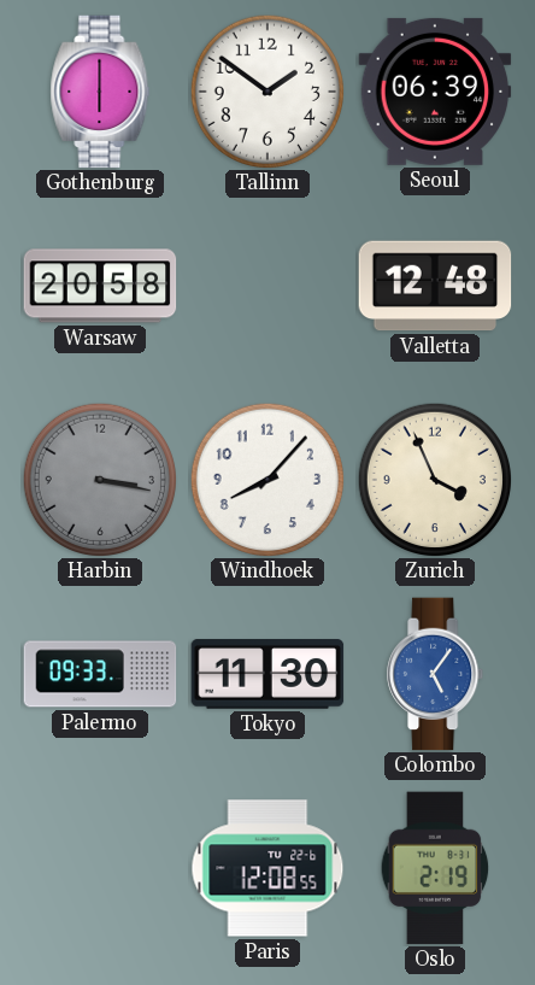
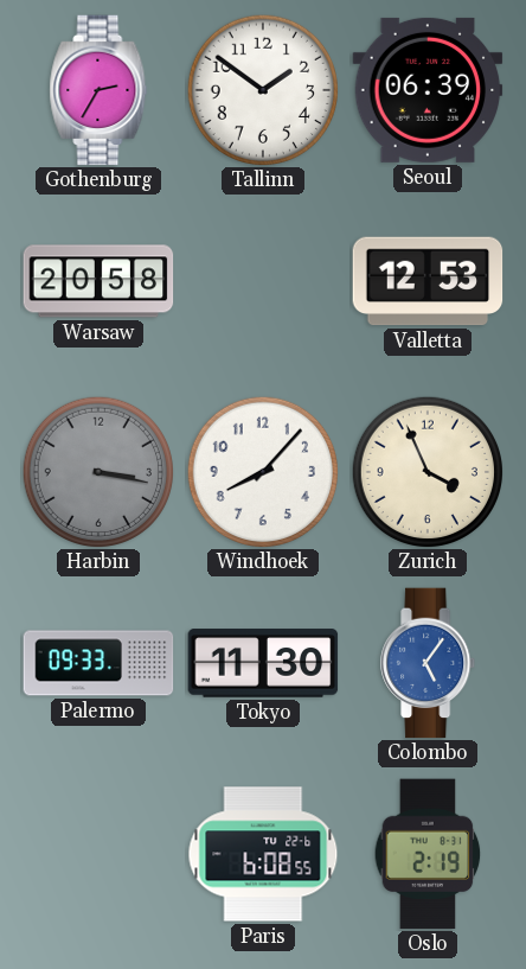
Gothenburg: 6:00 -> 2:35 (98, 90)
Valletta: 12:48 -> 12:53 (428, 281)
Paris: 12:08 -> 6:08 (263, 854)
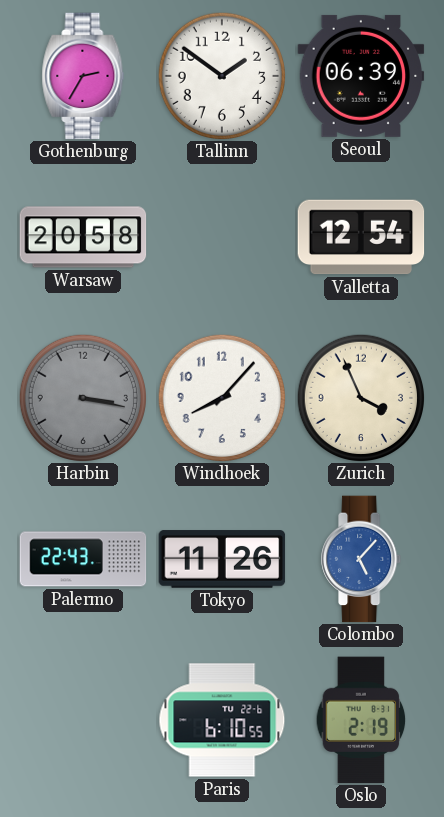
Valletta: 12:53 -> 12:54 (361, 237)
Palermo: 09:33 -> 22:43 (83, 559)
Tokyo: 11:30 -> 11:26 (222, 559)
Colombo: 5:06 -> 5:07 (362, 559)
Paris: 6:08 -> 6:10 (222, 720)
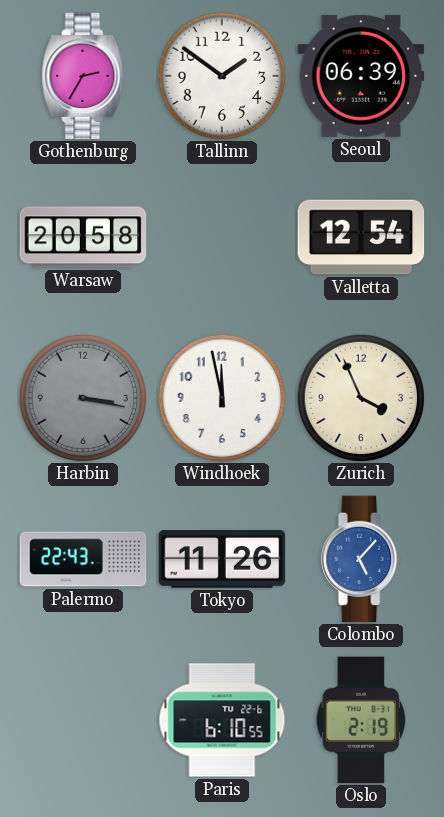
Windhoek: 8:07 -> 11:58 (221, 397)
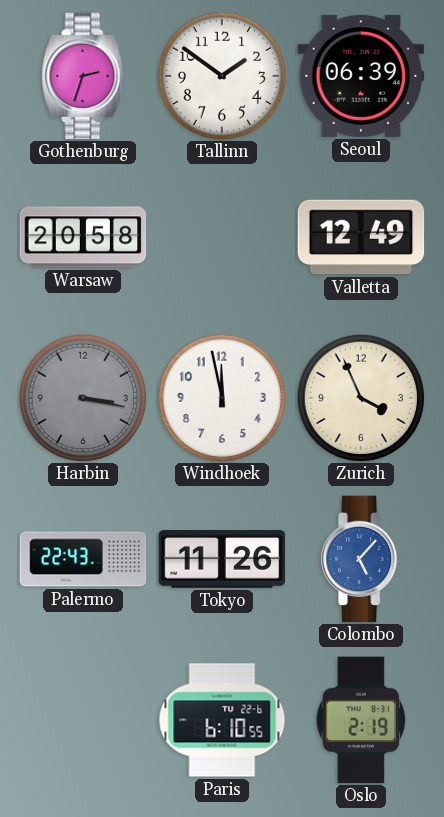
Gothenburg: 2:35 -> 2:33 (83, 76)
Valletta: 12:54 -> 12:49 (361, 237)
